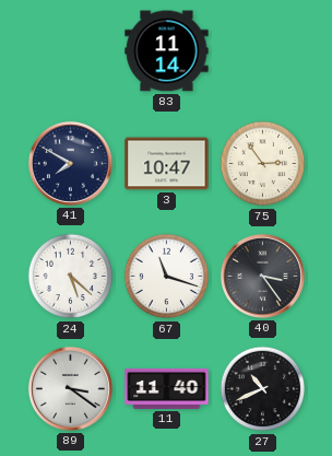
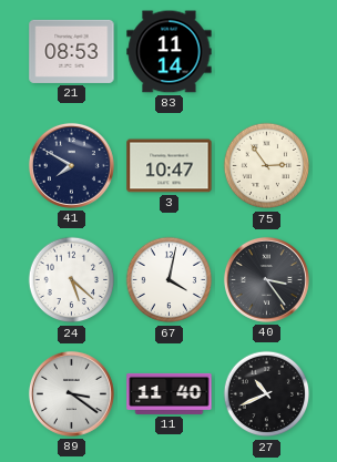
21: none -> 08:53 (72, 51)
67: 11:18 -> 4:02 (170, 280)
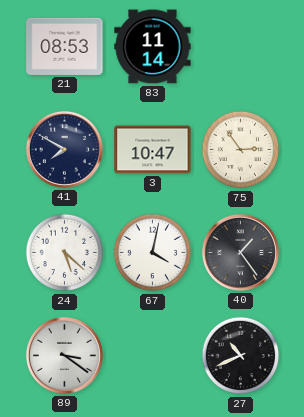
40: 3:24 -> 1:24 (240, 252)
11: 11:40 -> none (170, 393)
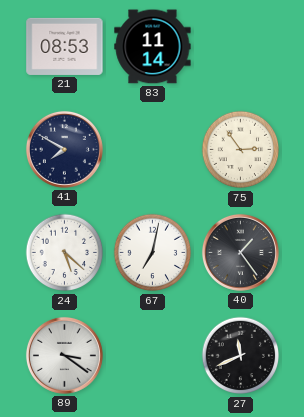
3: 10:47 -> none (153, 150)
67: 4:02 -> 7:02 (153, 253)
27: 10:41 -> 11:41 (241, 356)
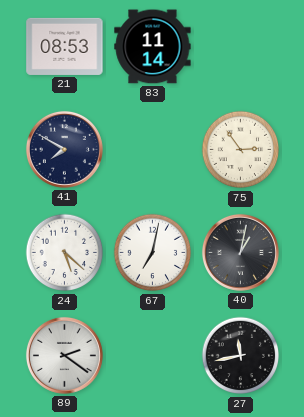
40: 1:24 -> 1:02 (240, 252)
89: 3:21 -> 2:21 (64, 355)
27: 11:41 -> 11:43 (241, 356)
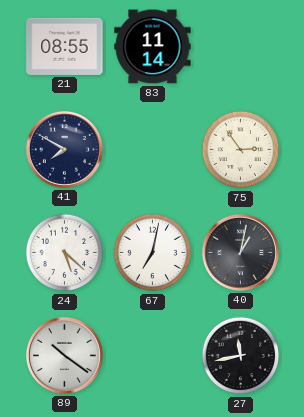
21: 08:53 -> 08:55 (65, 46)
89: 2:21 -> 10:21 (64, 355)
